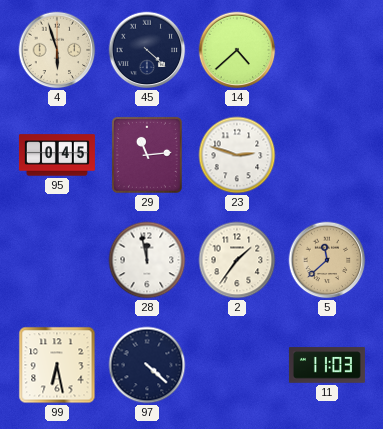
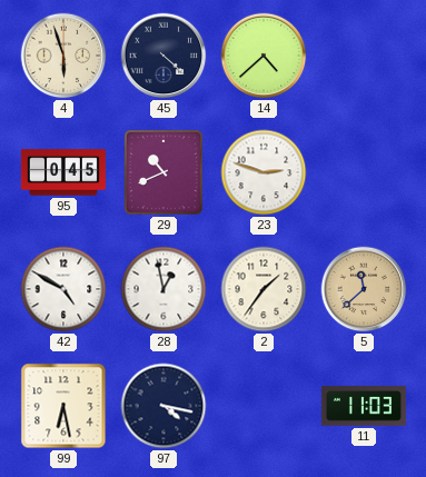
29: 11:14 -> 10:41 (164, 172)
42: none -> 4:50 (63, 289)
28: 11:58 -> 12:58 (164, 289)
97: 4:22 -> 4:17 (164, 406)
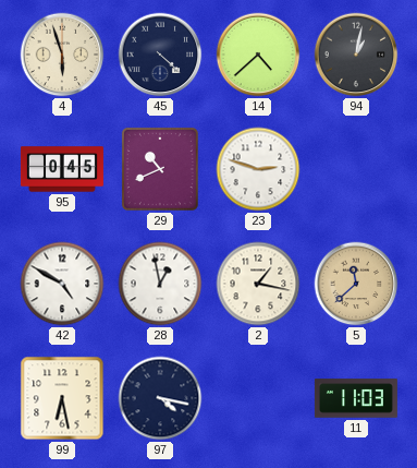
94: none -> 1:02 (356, 55)
2: 1:36 -> 1:17 (258, 284)
